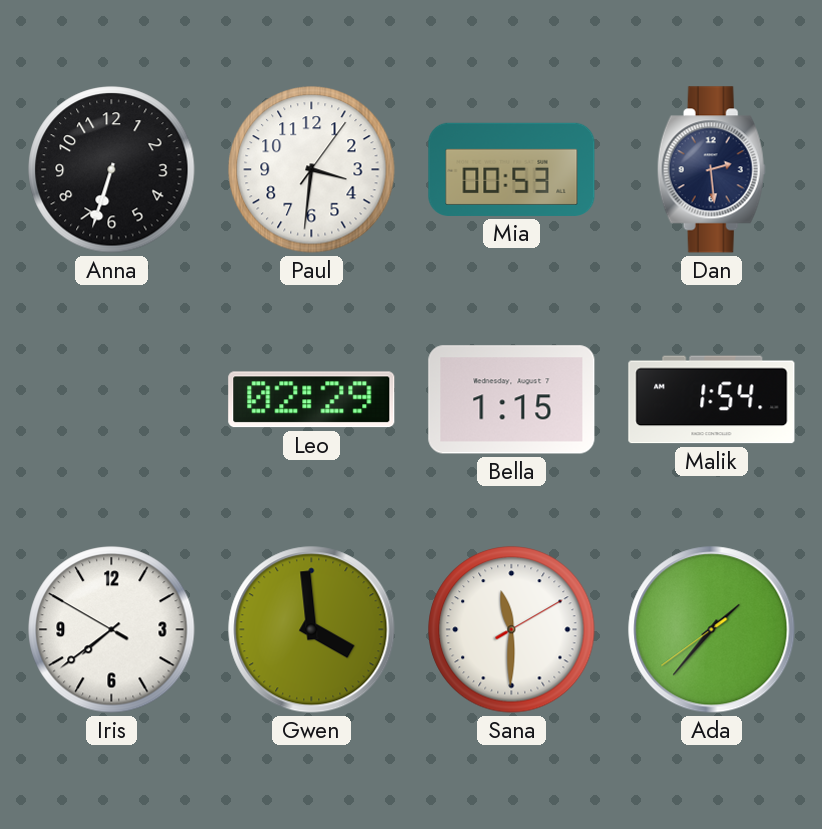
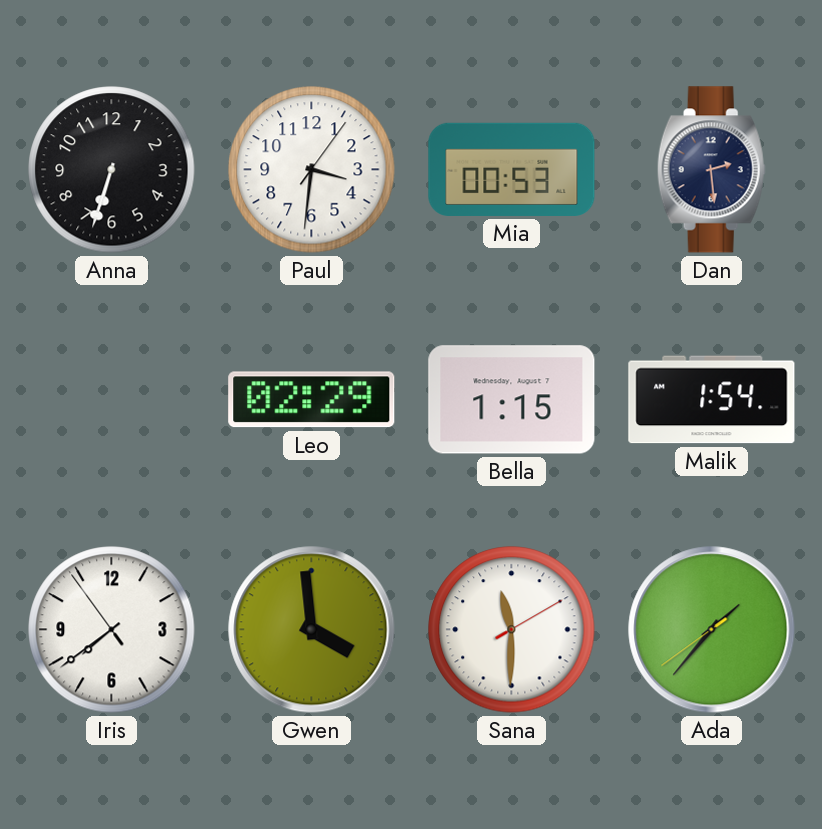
Iris: 7:38:50 -> 7:38:54 (112, 630)
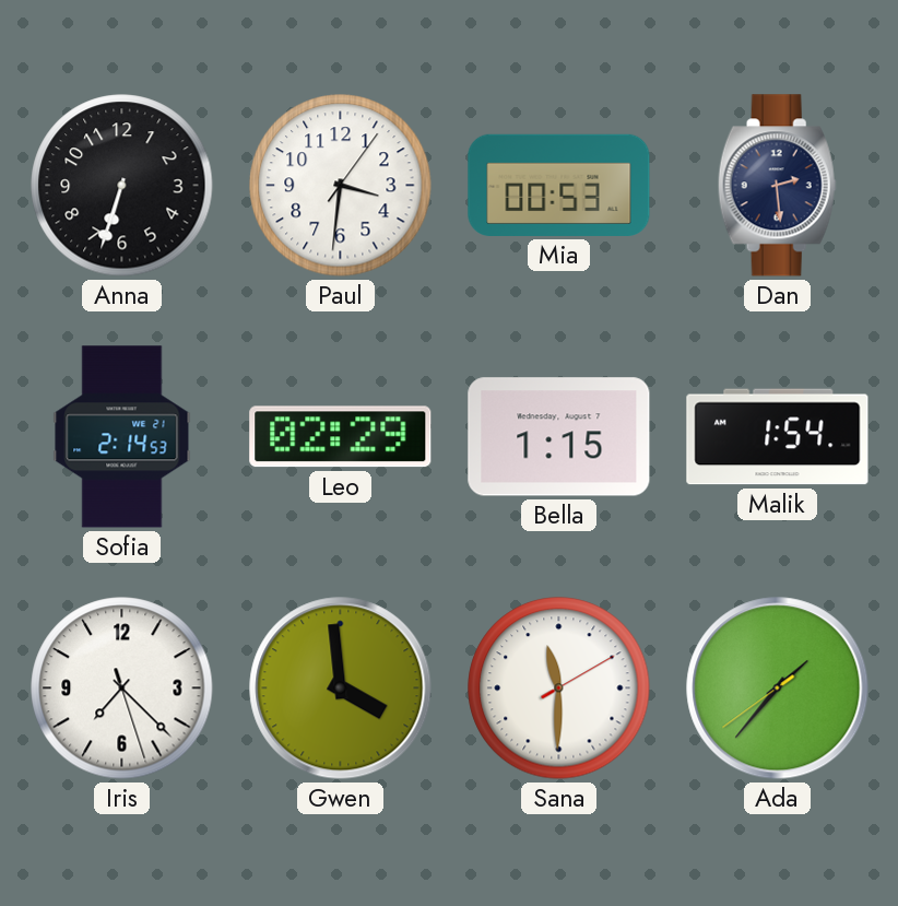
Sofia: none -> 2:14 (122, 437)
Iris: 7:38 -> 7:22 (122, 689)
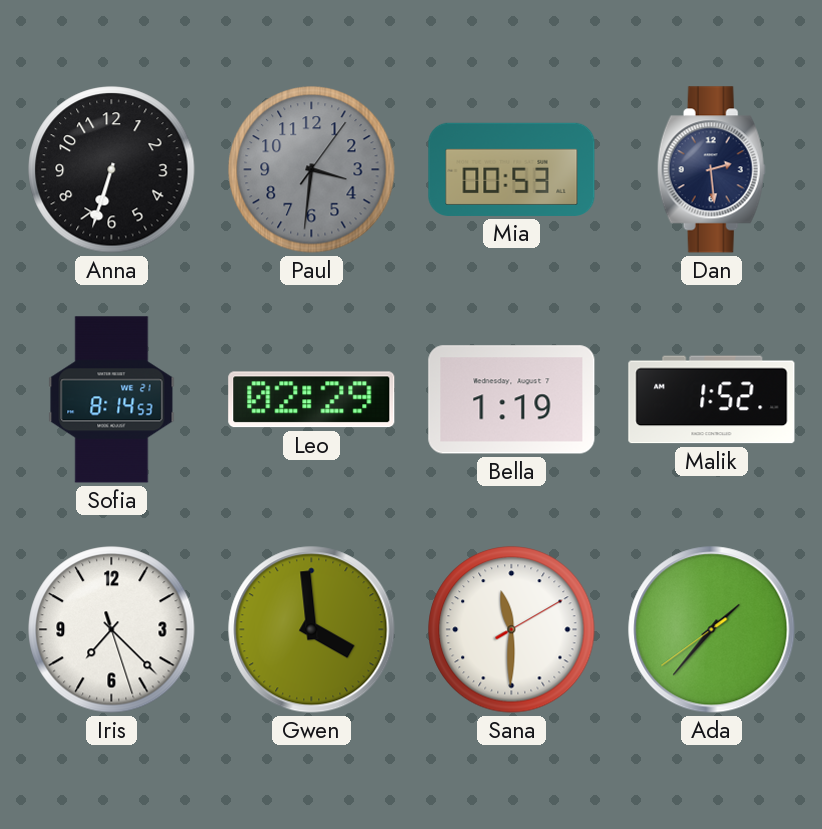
Paul dial: white -> grey (312, 170)
Sofia: 2:14 -> 8:14 (112, 400)
Bella: 1:15 -> 1:19 (512, 400)
Malik: 1:54 -> 1:52 (712, 400)
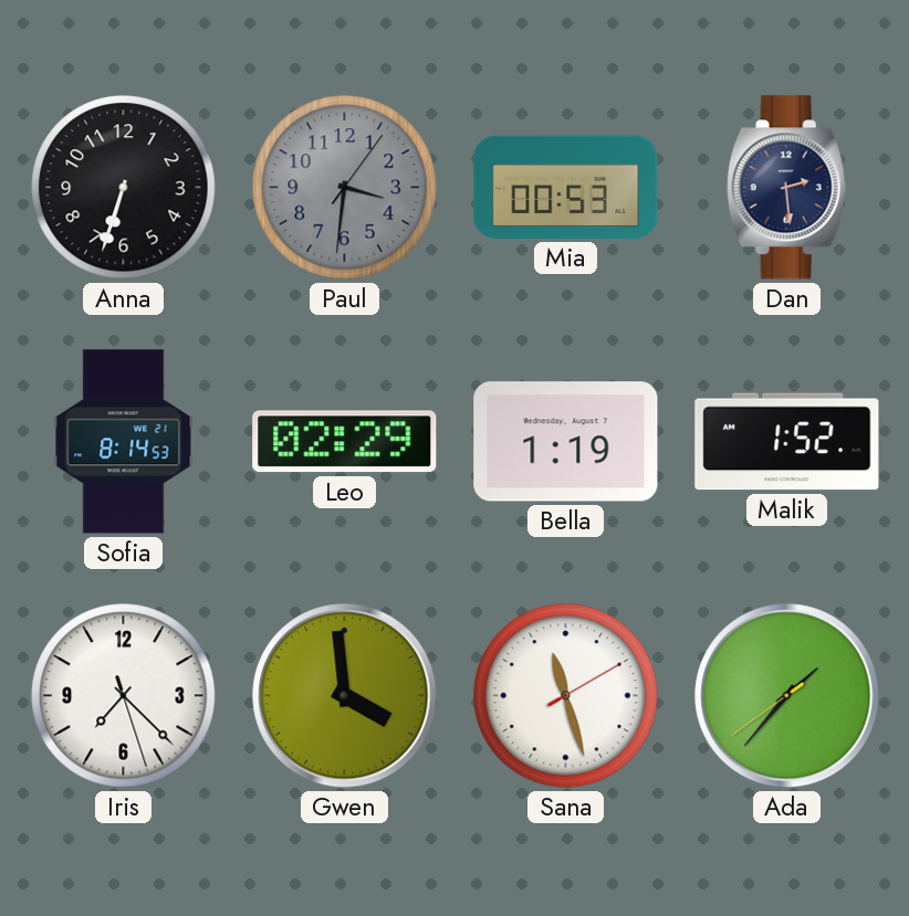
Sana: 11:30 -> 11:27 (566, 696)
